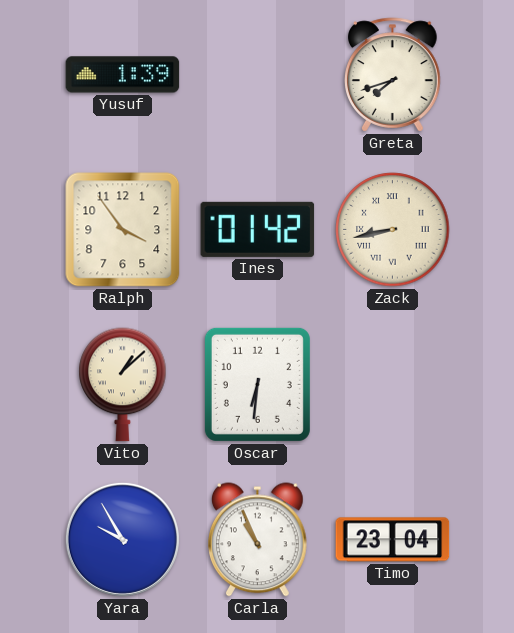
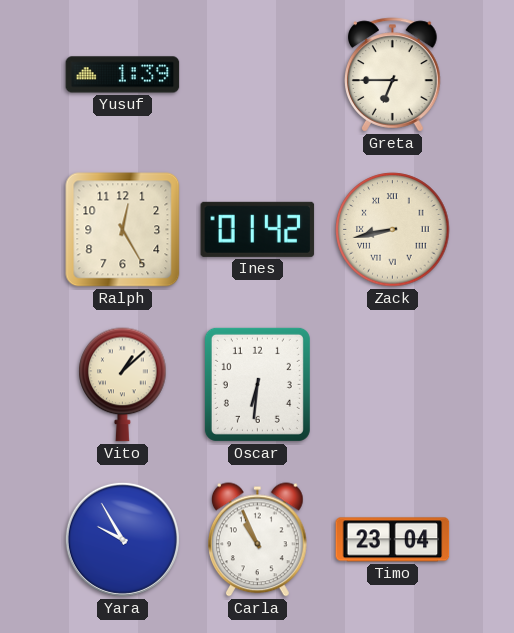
Greta: 7:42 -> 6:45 (393, 75)
Ralph: 3:54 -> 12:25 (123, 230)
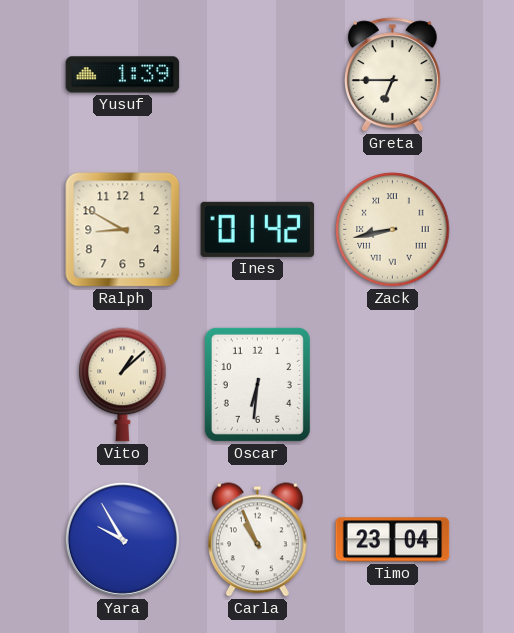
Ralph: 12:25 -> 8:50 (123, 230)
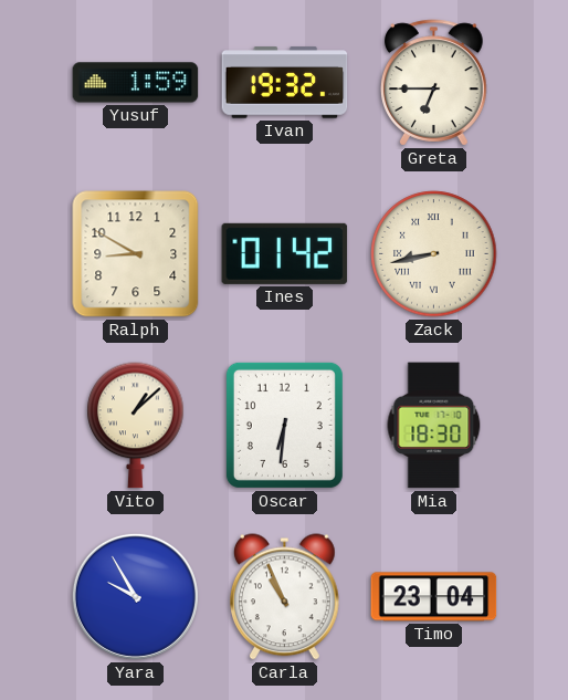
Yusuf: 1:39 -> 1:59 (136, 83)
Ivan: none -> 19:32 (285, 83)
Mia: none -> 18:30 (434, 426)
